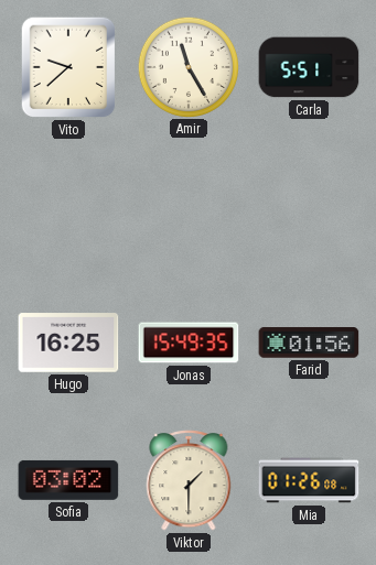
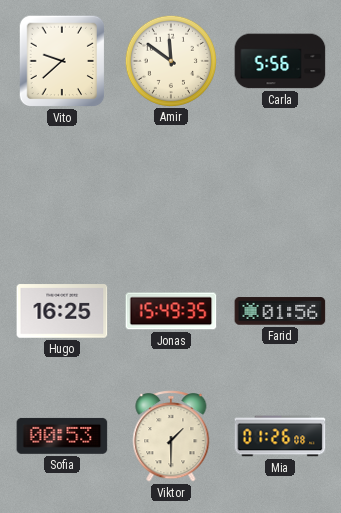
Amir: 11:25 -> 11:51 (170, 60)
Carla: 5:51 -> 5:56 (280, 61)
Sofia: 03:02 -> 00:53 (62, 436)
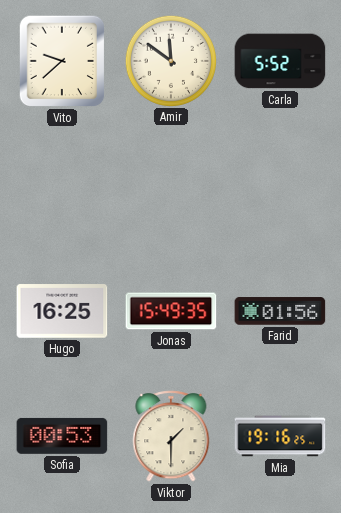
Carla: 5:56 -> 5:52 (280, 61)
Mia: 01:26 -> 19:16 (280, 436)
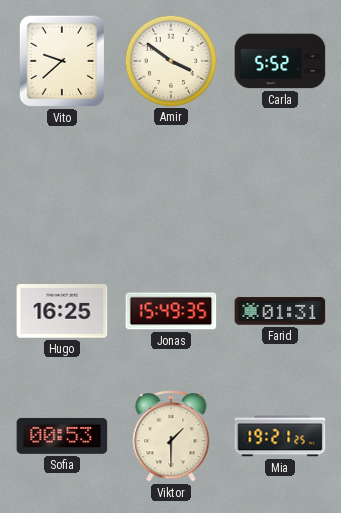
Amir: 11:51 -> 3:51 (170, 60)
Farid: 01:56 -> 01:31 (280, 311)
Mia: 19:16 -> 19:21 (280, 436)
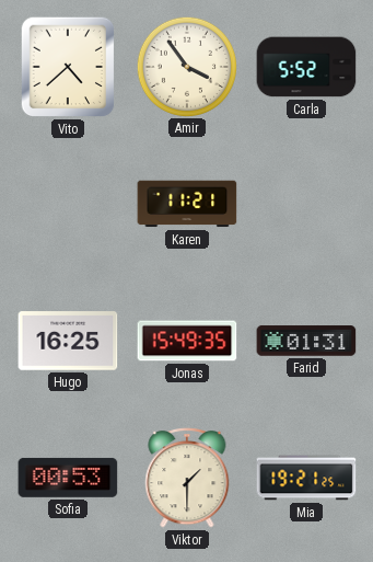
Vito: 9:38 -> 4:38 (68, 67)
Amir: 3:51 -> 3:54 (186, 66)
Karen: none -> 11:21 (187, 204)
